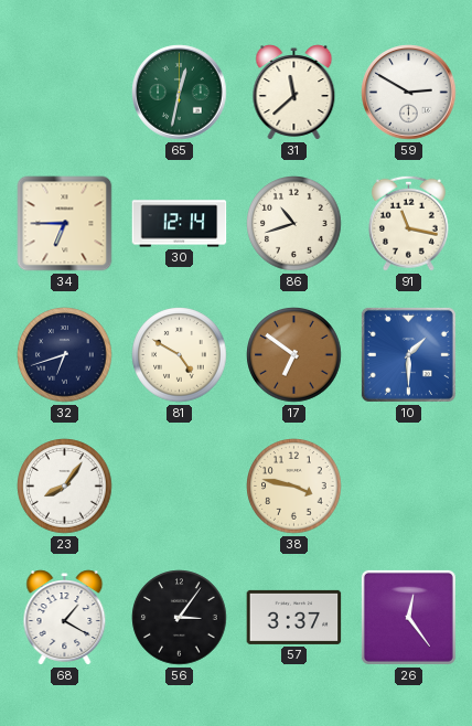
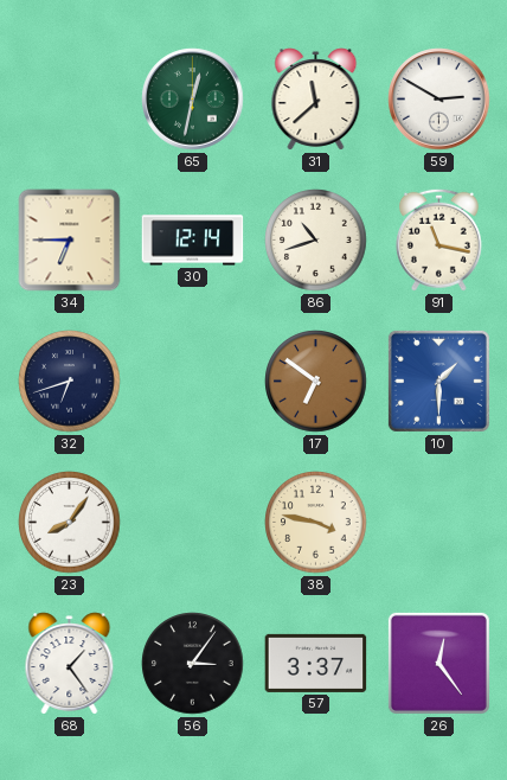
81: 4:50 -> none (180, 355)
68: 1:20 -> 1:24 (70, 664)
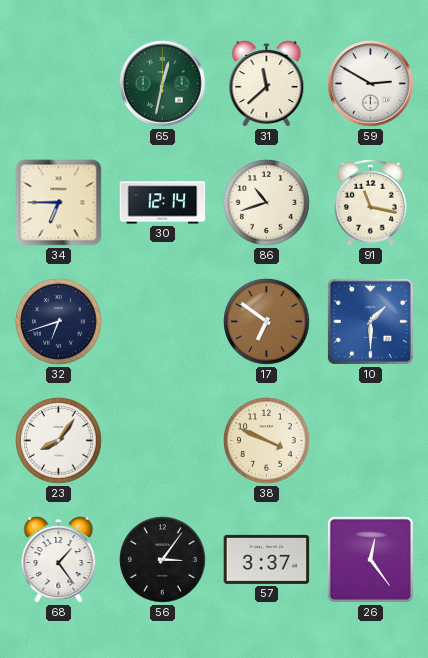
38: 3:47 -> 3:49 (267, 441)
